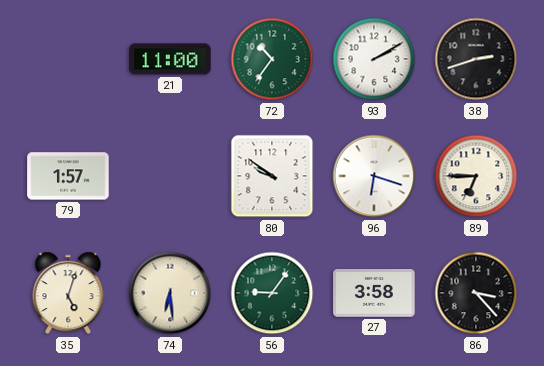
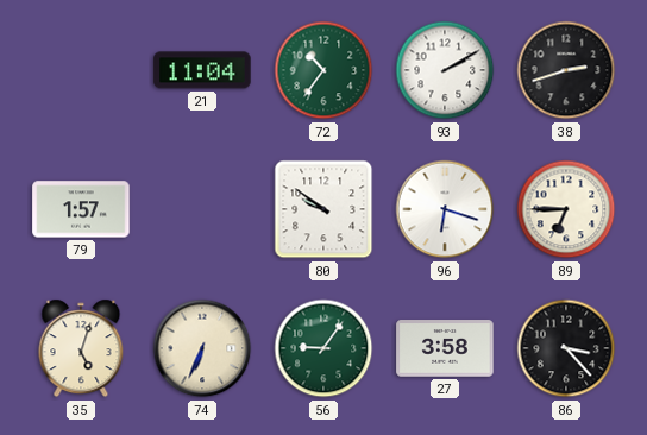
21: 11:00 -> 11:04 (202, 70)
74: 6:29 -> 6:34 (202, 348)
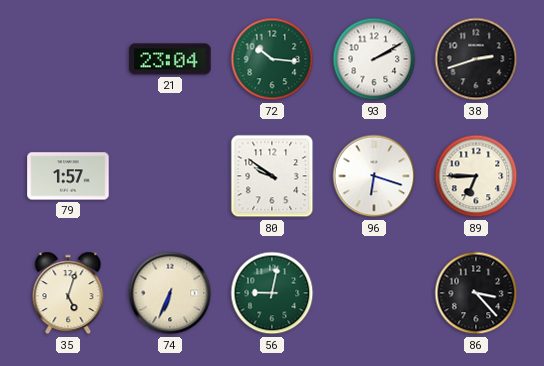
21: 11:04 -> 23:04 (170, 59)
72: 10:36 -> 10:16 (272, 59)
56: 9:06 -> 9:02 (272, 293)
27: 3:58 -> none (445, 348)
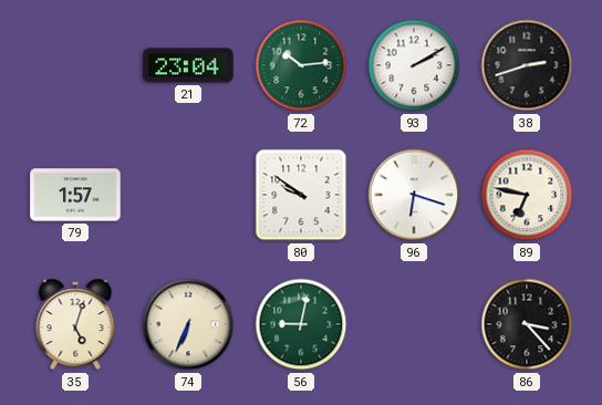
72: 10:16 -> 10:14 (301, 65)
89: 6:45 -> 6:47 (527, 195)
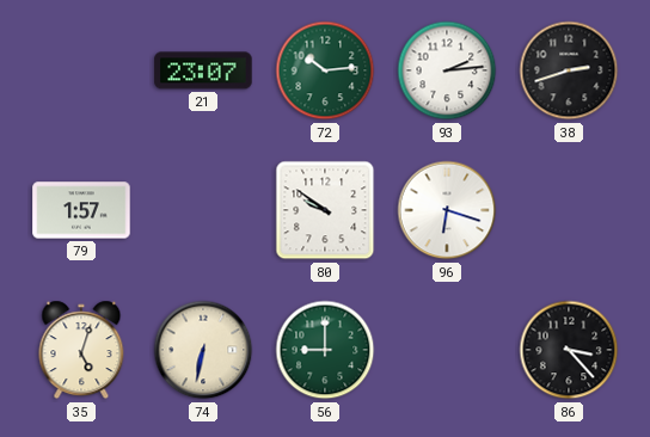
21: 23:04 -> 23:07 (203, 70)
93: 2:10 -> 2:14 (447, 70)
89: 6:47 -> none (527, 195)
74: 6:34 -> 6:32 (203, 350)
56: 9:02 -> 9:00 (325, 350)
